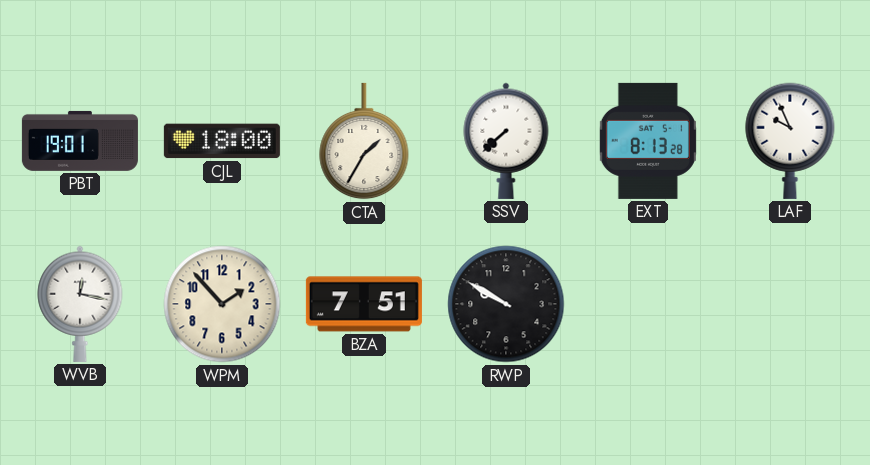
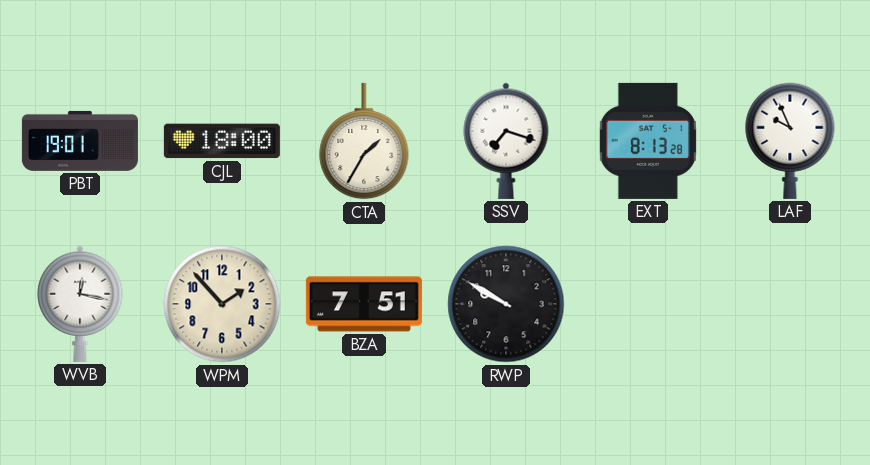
SSV: 7:38 -> 7:18 (506, 141)
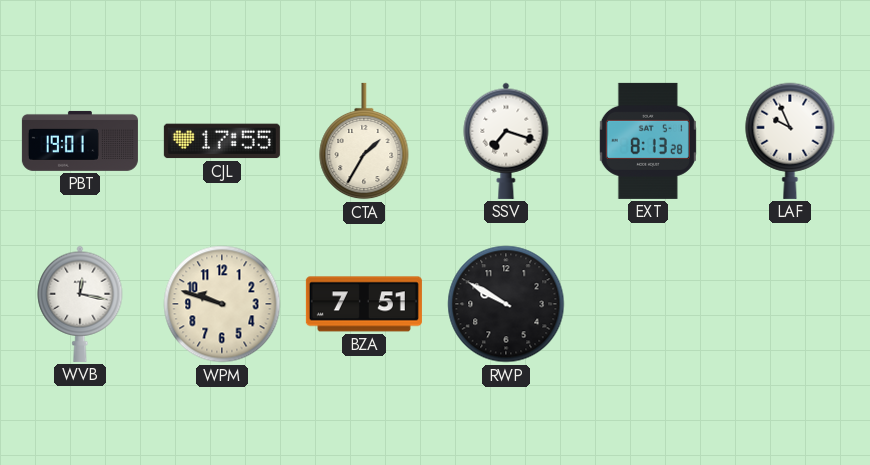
CJL: 18:00 -> 17:55 (222, 141)
WPM: 1:53 -> 9:48 (222, 304)
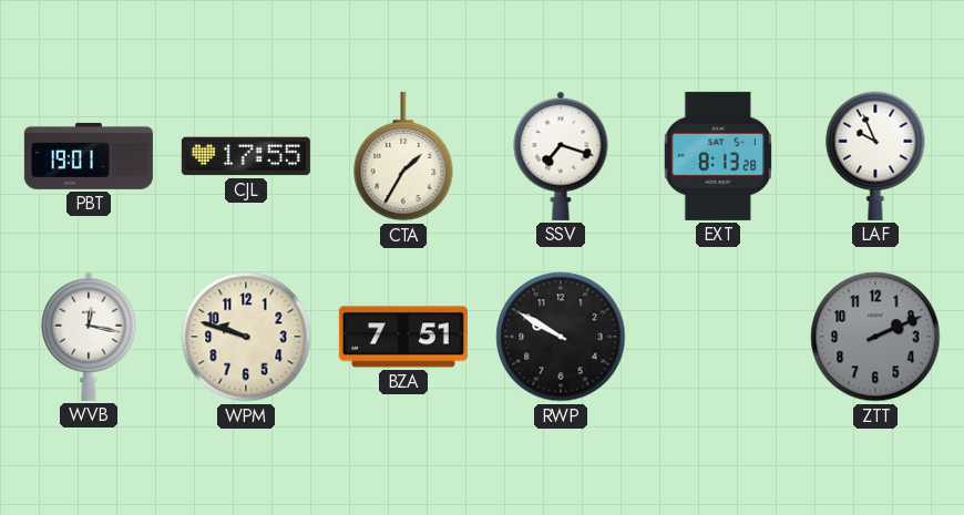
ZTT: none -> 2:11 (875, 337)
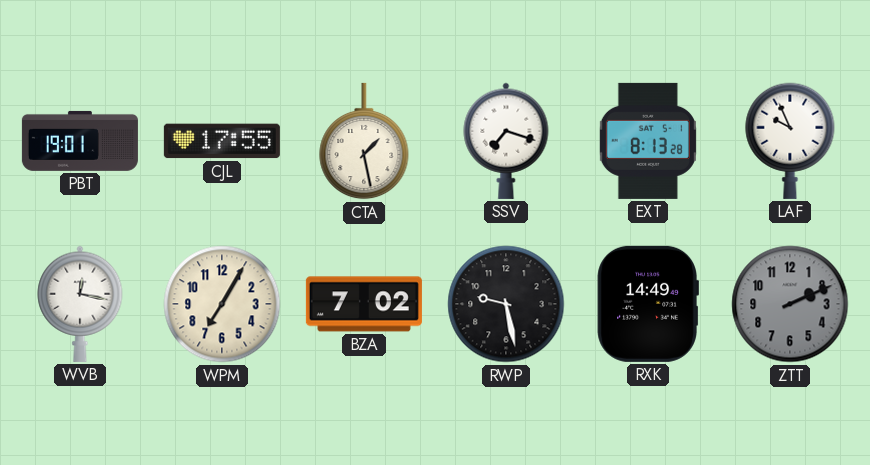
CTA: 1:35 -> 1:28 (364, 141)
WPM: 9:48 -> 7:05 (222, 304)
BZA: 7:51 -> 7:02 (364, 304)
RWP: 9:50 -> 9:28 (506, 304)
RXK: none -> 14:49 (648, 304)
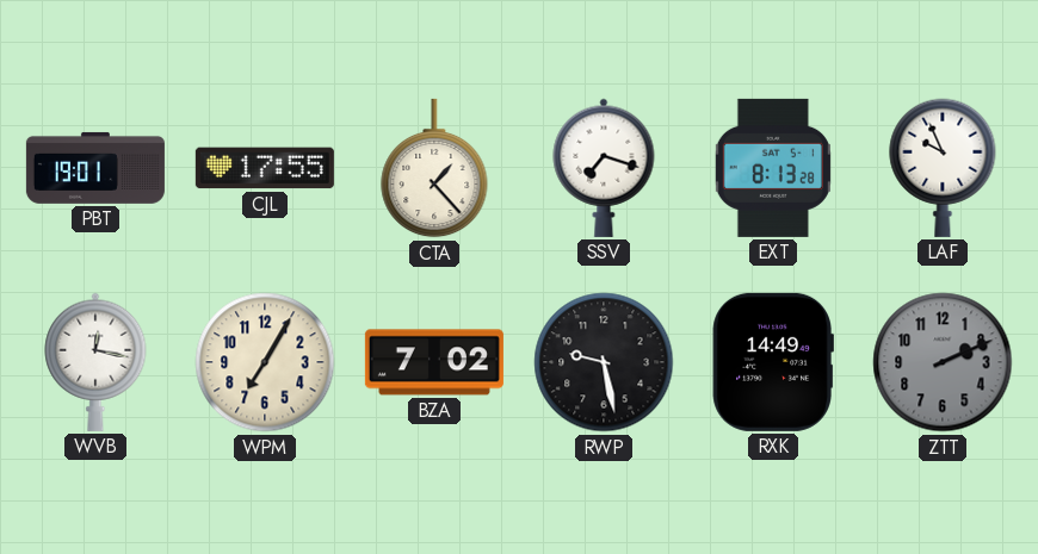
CTA: 1:28 -> 1:23 (434, 168)
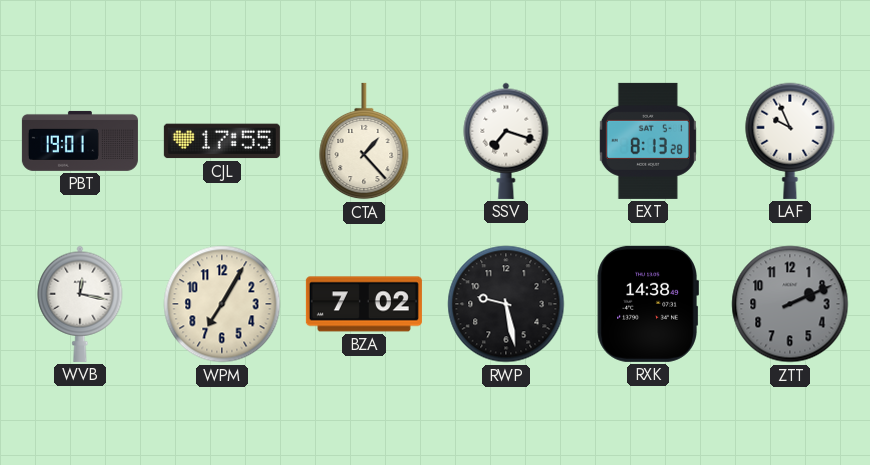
RXK: 14:49 -> 14:38 (648, 304)
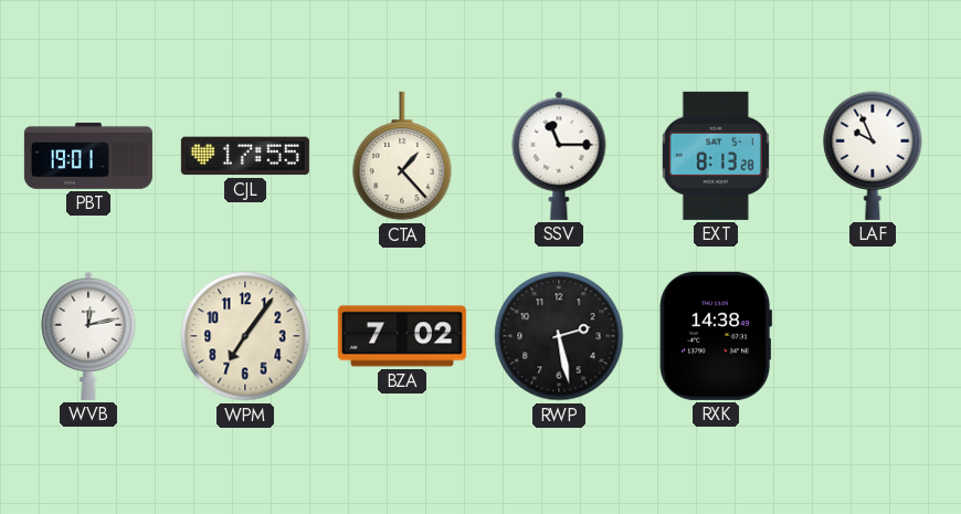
SSV: 7:18 -> 11:15 (559, 156)
WVB: 12:17 -> 12:13 (88, 336)
WPM: 7:05 -> 7:06 (245, 336)
RWP: 9:28 -> 2:28 (559, 336)
ZTT: 2:11 -> none (790, 304)
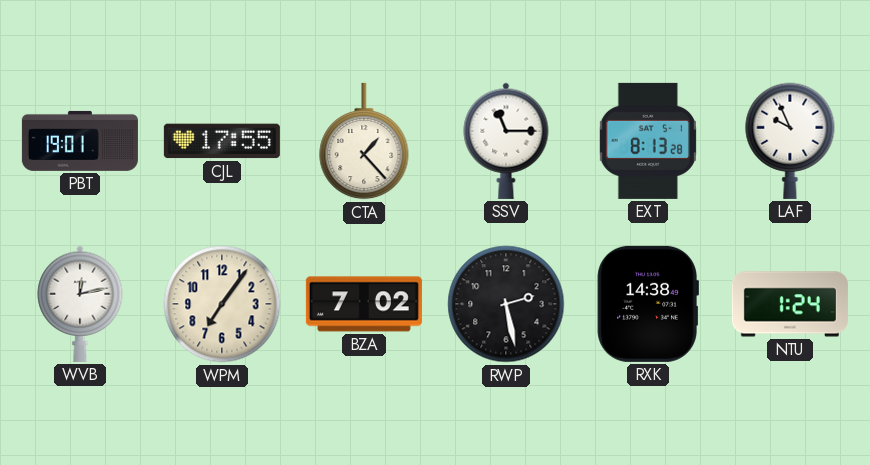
NTU: none -> 1:24 (790, 304)
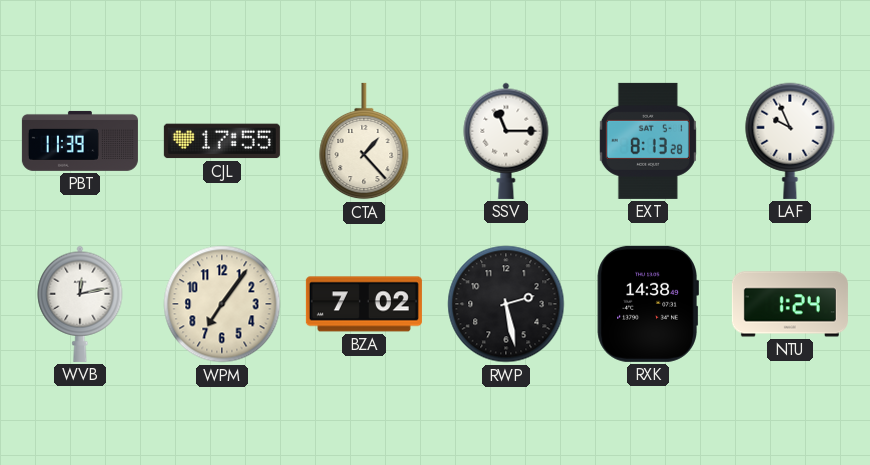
PBT: 19:01 -> 11:39 (80, 141)
